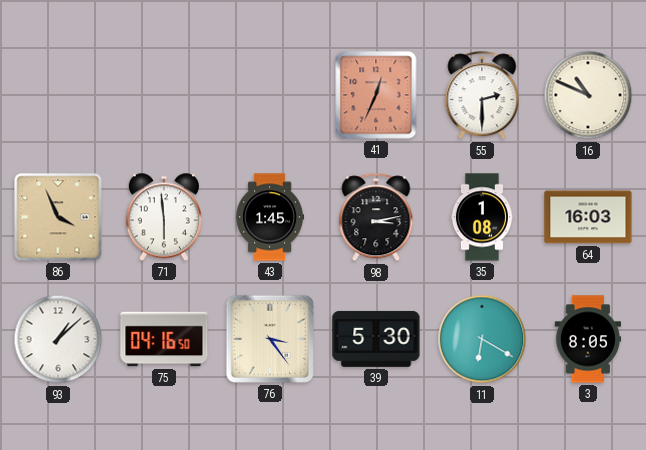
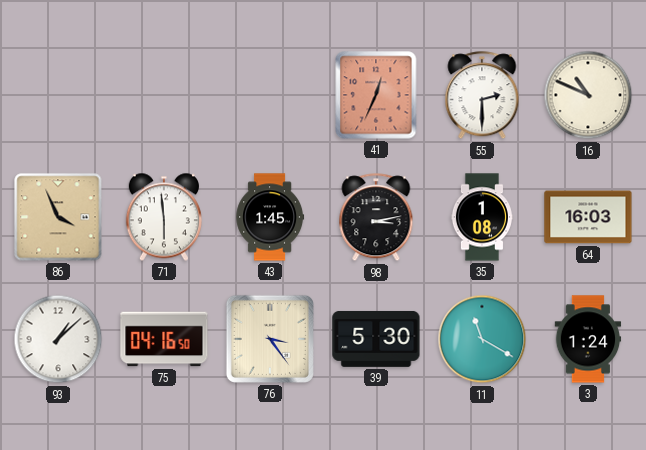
11: 6:20 -> 11:20 (482, 339)
3: 8:05 -> 1:24 (588, 339)
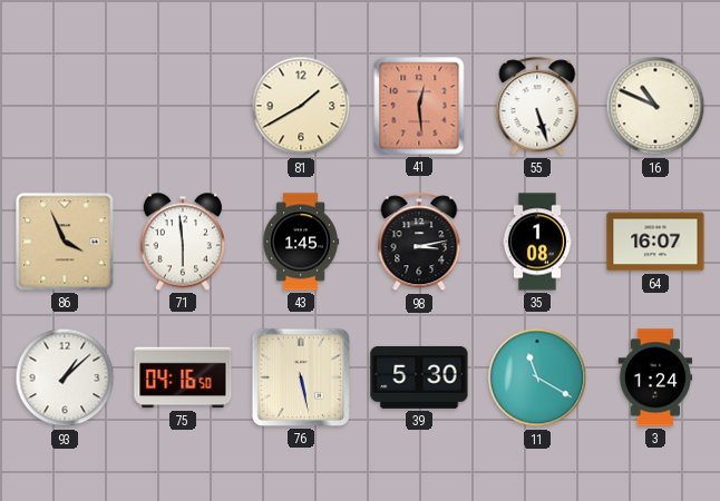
81: none -> 1:40 (301, 106)
41: 12:34 -> 12:29 (419, 106)
55: 2:30 -> 5:27 (537, 107)
64: 16:03 -> 16:07 (655, 242)
76: 3:24 -> 5:28 (301, 377)
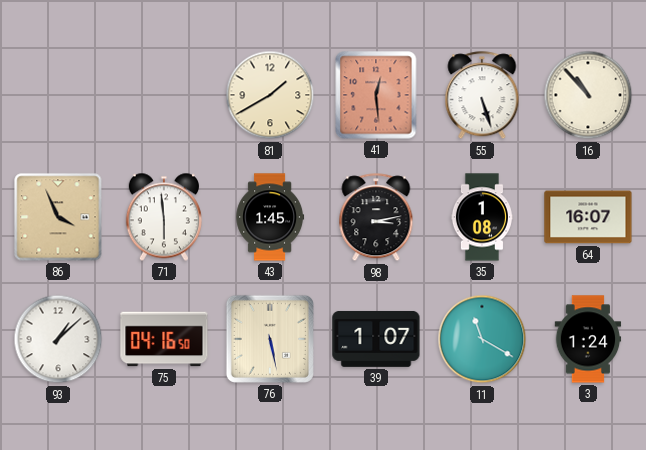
16: 10:49 -> 10:53 (588, 95)
39: 5:30 -> 1:07 (376, 339)
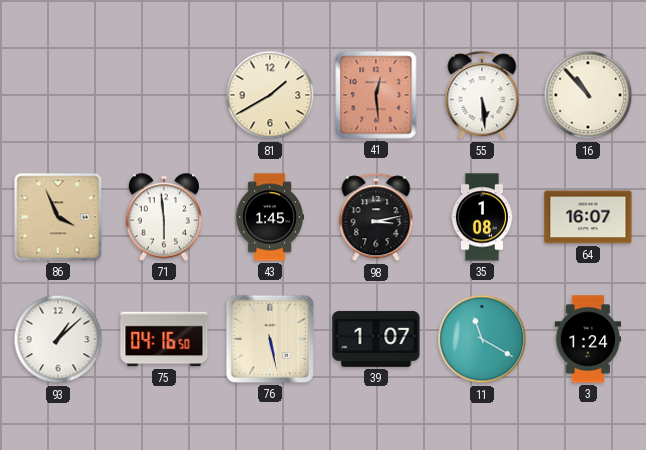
55: 5:27 -> 5:29 (482, 96)
